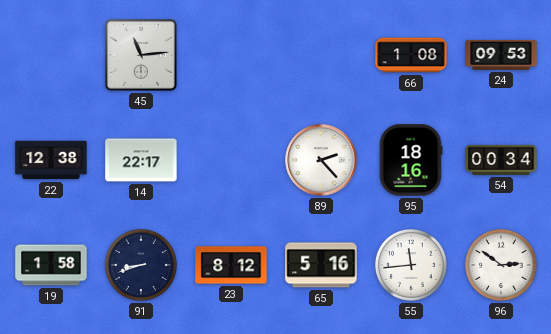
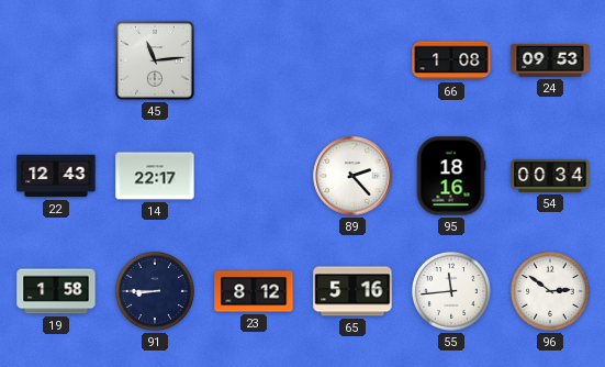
22: 12:38 -> 12:43 (56, 176)
91: 8:42 -> 8:45 (155, 291)
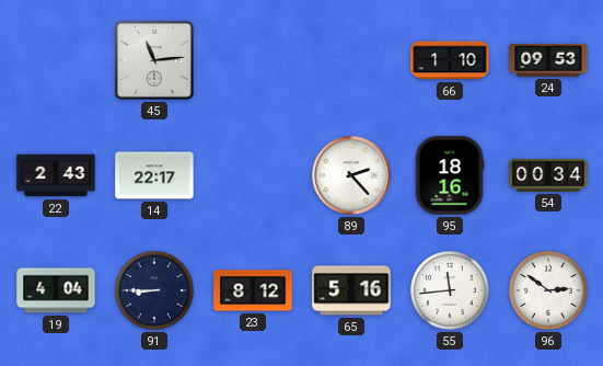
66: 1:08 -> 1:10 (450, 60)
22: 12:43 -> 2:43 (56, 175)
19: 1:58 -> 4:04 (56, 290)
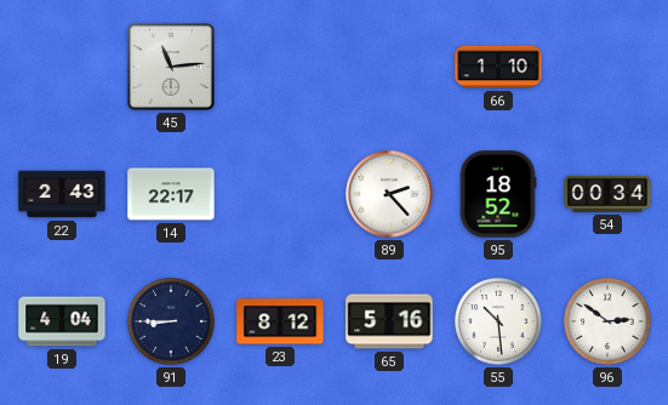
24: 09:53 -> none (548, 60)
95: 18:16 -> 18:52 (498, 194)
55: 11:44 -> 10:29 (498, 321)
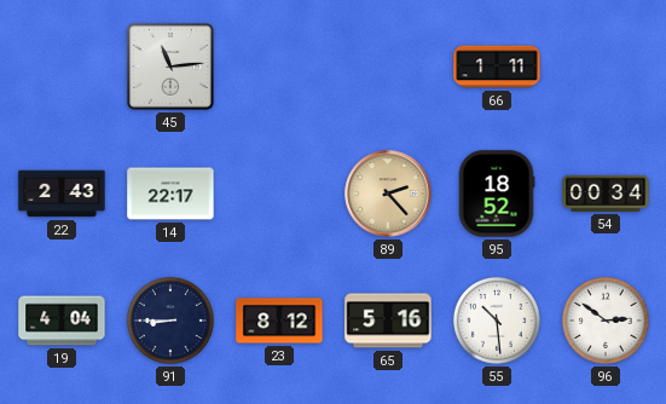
66: 1:10 -> 1:11 (497, 67)
89 dial: white -> champagne (388, 194)
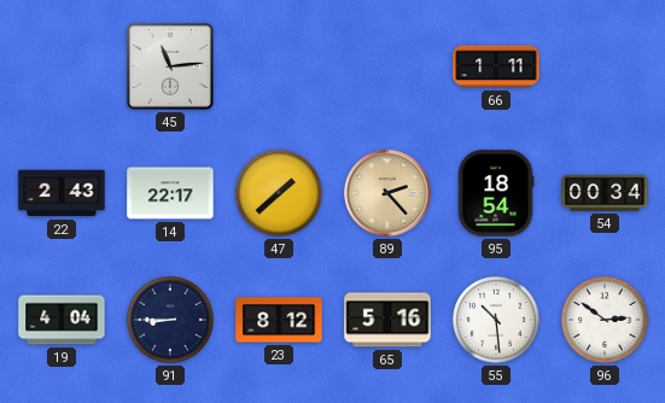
47: none -> 1:38 (279, 193)
95: 18:52 -> 18:54 (496, 193)
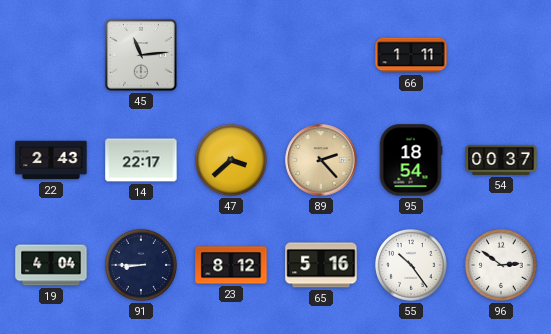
47: 1:38 -> 3:38 (231, 160)
54: 00:34 -> 00:37 (501, 160)
55: 10:29 -> 10:24 (411, 265)
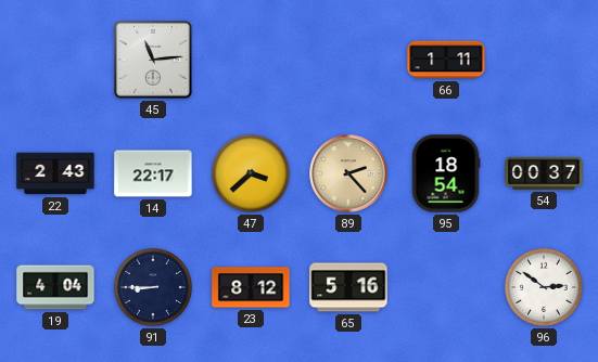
55: 10:24 -> none (411, 265)
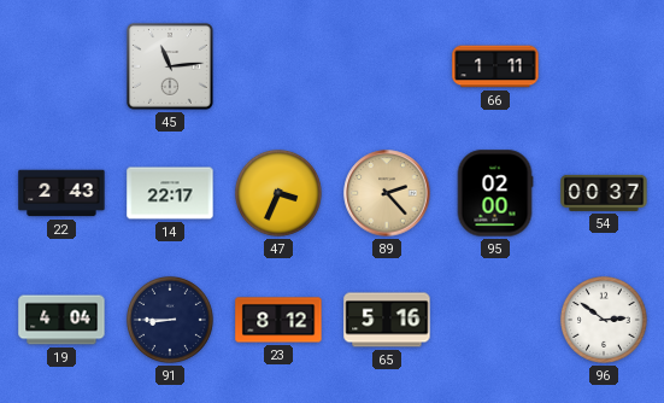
47: 3:38 -> 3:34 (278, 193)
95: 18:54 -> 02:00 (495, 193)
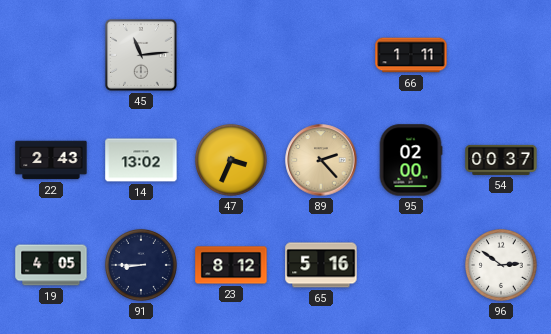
14: 22:17 -> 13:02 (141, 160)
19: 4:04 -> 4:05 (51, 265)
